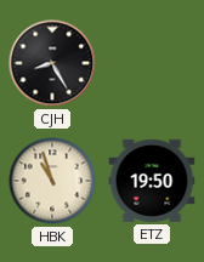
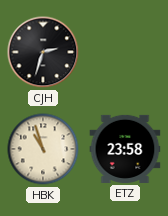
CJH: 8:25 -> 2:33 (43, 52)
ETZ: 19:50 -> 23:58 (125, 149)
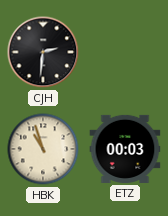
CJH: 2:33 -> 2:31 (43, 52)
ETZ: 23:58 -> 00:03 (125, 149)
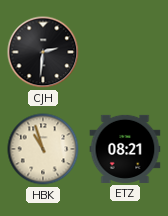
ETZ: 00:03 -> 08:21 (125, 149)
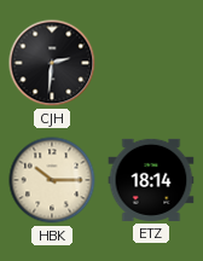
HBK: 10:57 -> 10:15 (52, 180)
ETZ: 08:21 -> 18:14 (151, 180)
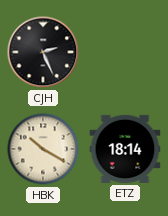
CJH: 2:31 -> 2:26 (43, 52)
HBK: 10:15 -> 10:20 (43, 149)
